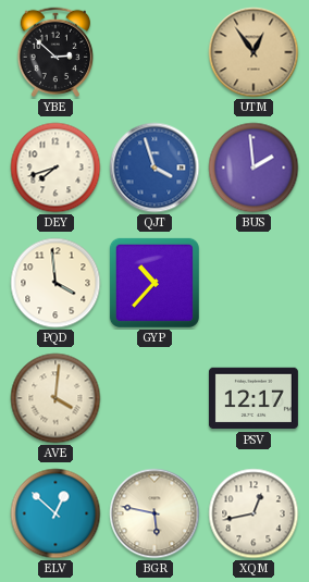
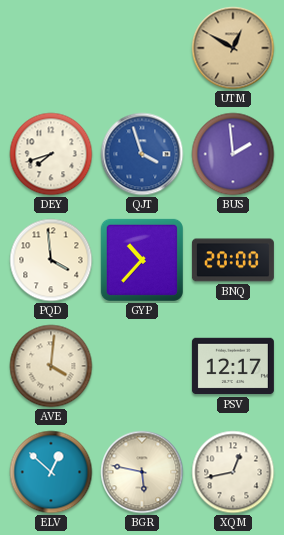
YBE: 2:52 -> none (55, 52)
UTM: 12:54 -> 12:50 (233, 48)
BNQ: none -> 20:00 (233, 260)
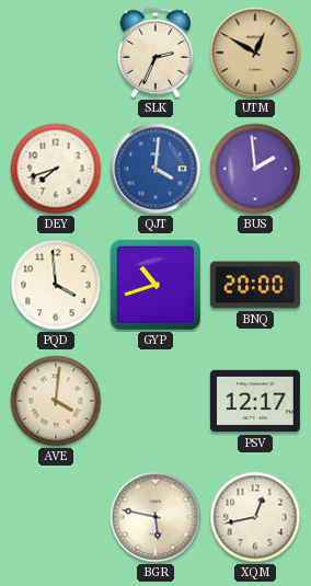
SLK: none -> 2:34 (155, 53)
QJT: 3:57 -> 4:01 (155, 169)
GYP: 10:37 -> 10:42 (155, 285)
ELV: 12:52 -> none (51, 472)
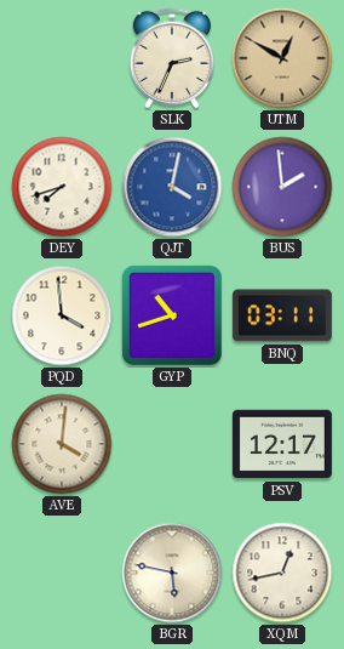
QJT: 4:01 -> 4:02 (172, 187)
BNQ: 20:00 -> 03:11 (282, 315)
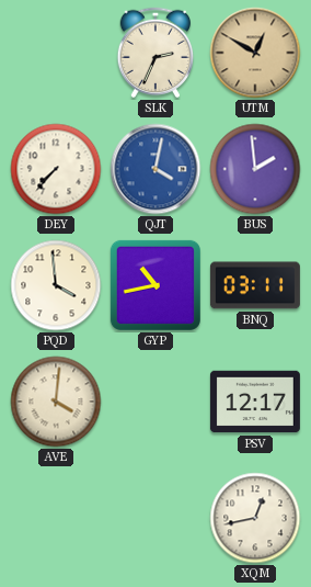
DEY: 7:42 -> 7:37 (56, 169)
GYP: 10:42 -> 10:43 (155, 285)
BGR: 5:47 -> none (172, 573)
